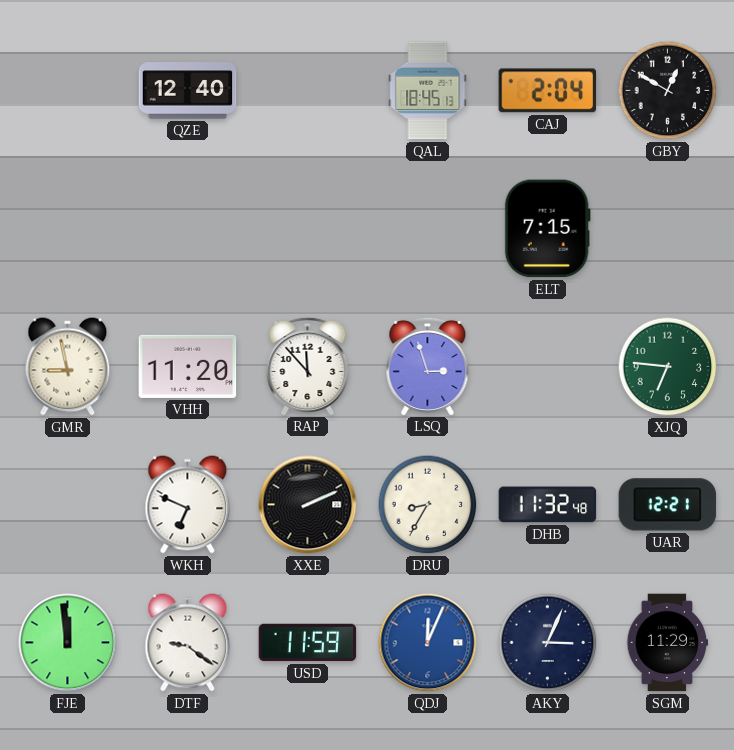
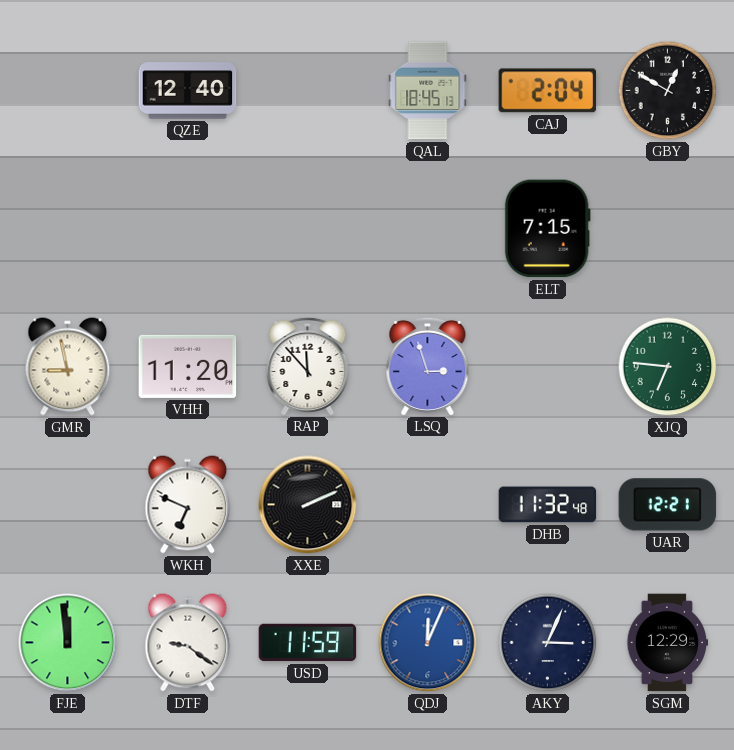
DRU: 8:35 -> none (428, 505)
SGM: 11:29 -> 12:29 (667, 643)
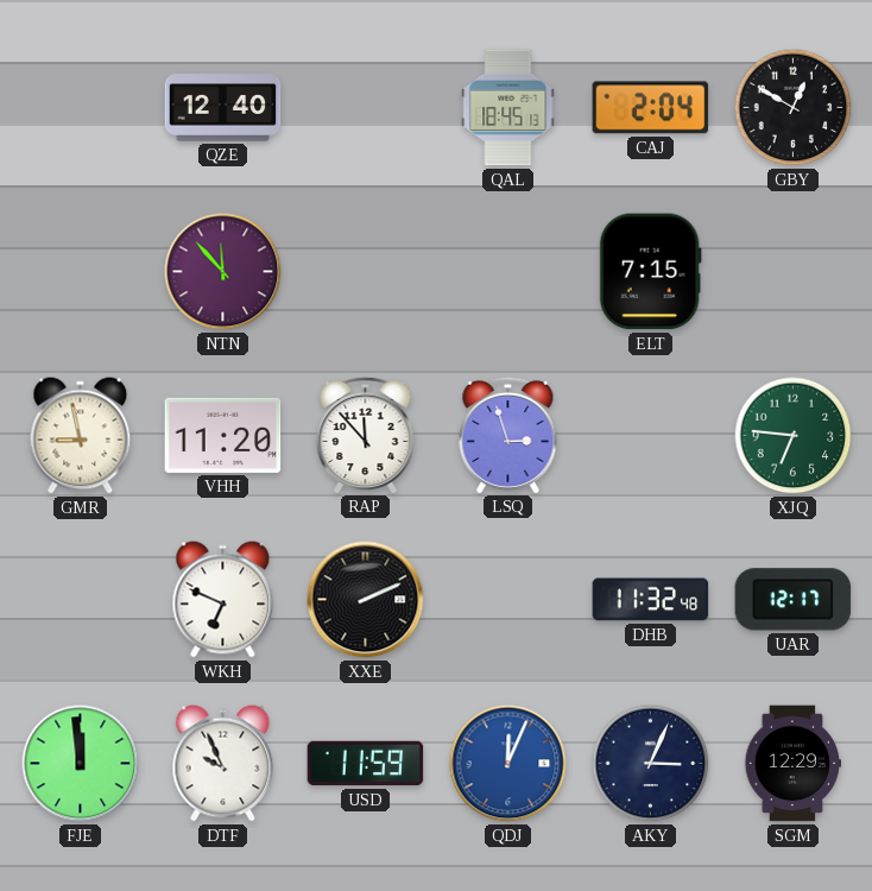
NTN: none -> 11:53 (223, 272)
UAR: 12:21 -> 12:17 (794, 600)
DTF: 9:21 -> 9:56 (223, 764)
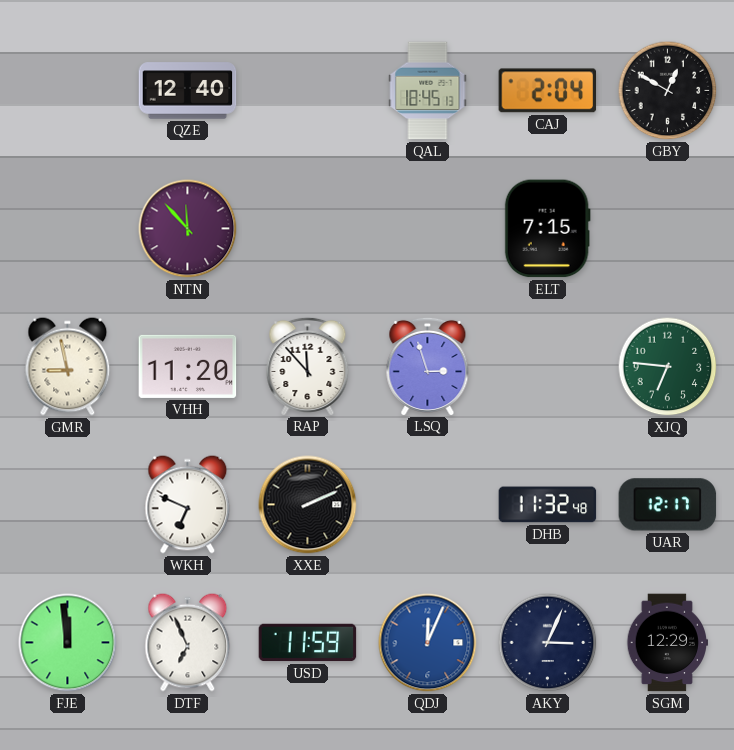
DTF: 9:56 -> 6:56 (188, 643)
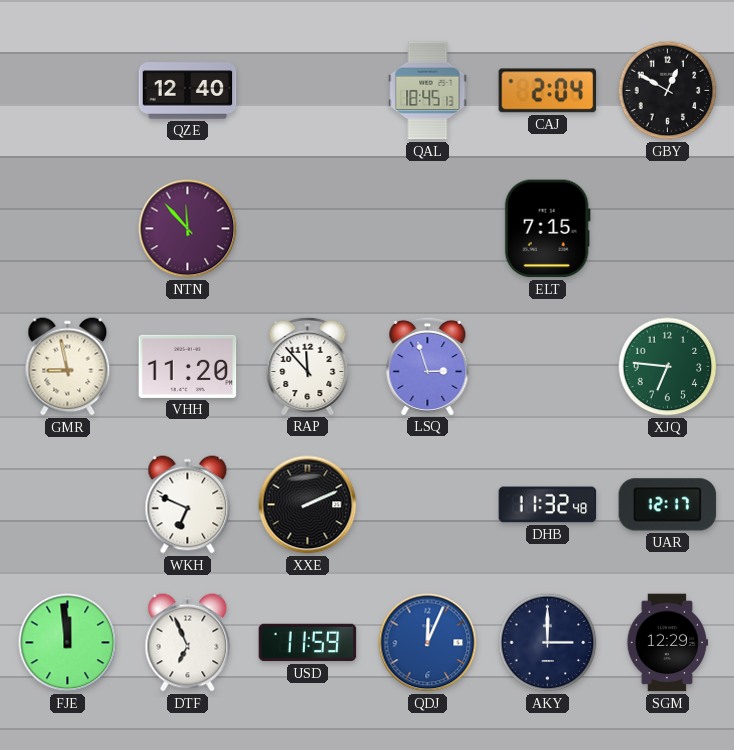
AKY: 3:04 -> 3:00 (548, 643)
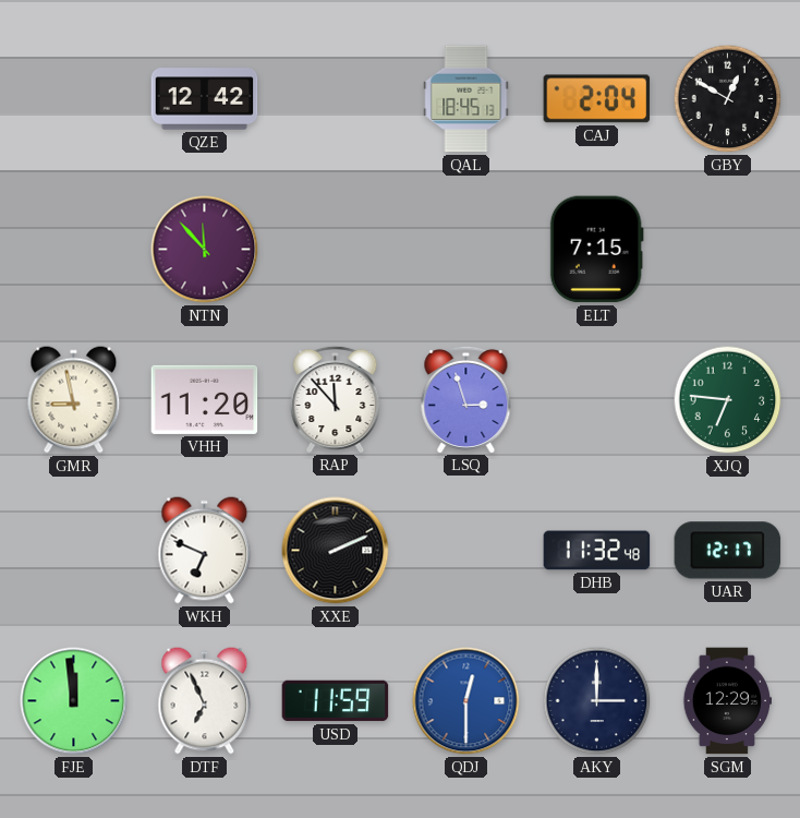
QZE: 12:40 -> 12:42 (205, 99)
QDJ: 12:04 -> 12:30 (466, 701)
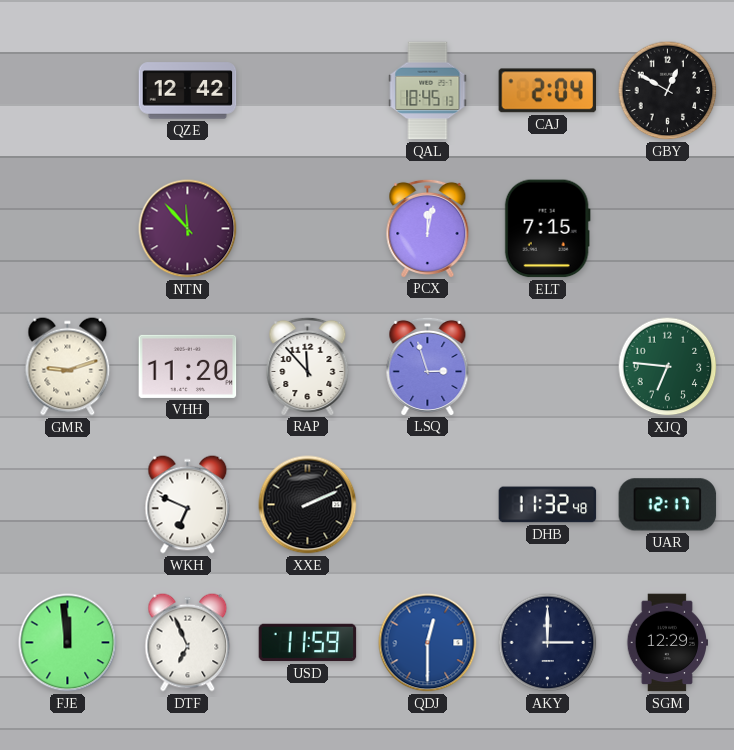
PCX: none -> 12:02 (428, 228)
GMR: 8:58 -> 9:12 (68, 367)
